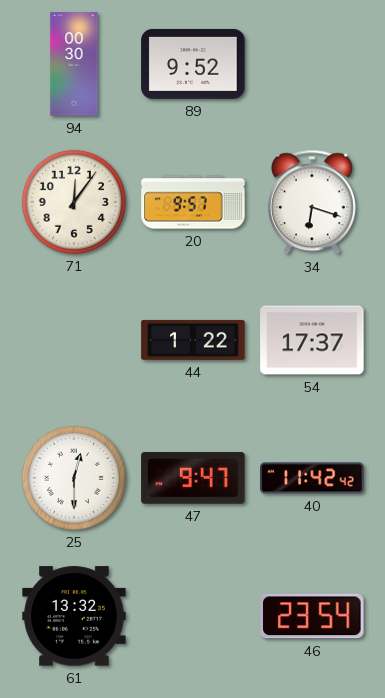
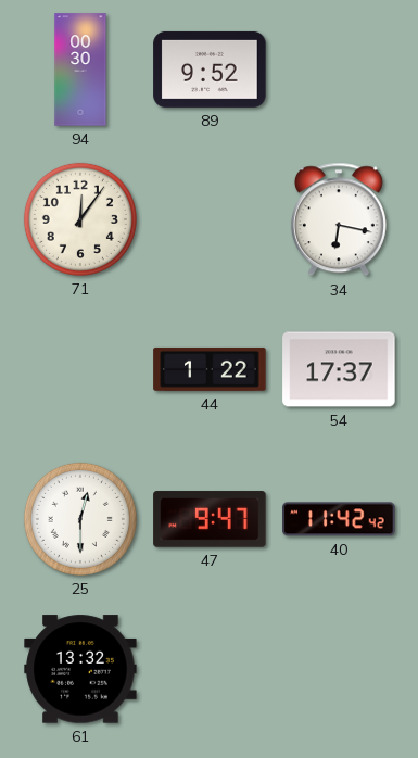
20: 9:57 -> none (193, 202)
34: 6:18 -> 6:17 (339, 219)
46: 23:54 -> none (312, 616)
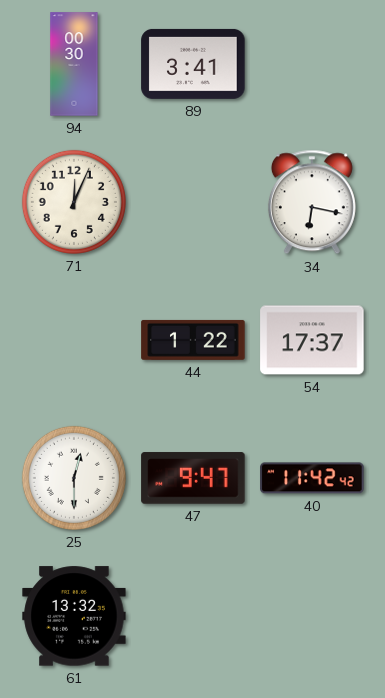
89: 9:52 -> 3:41 (193, 64)
71: 12:06 -> 12:04 (74, 202)
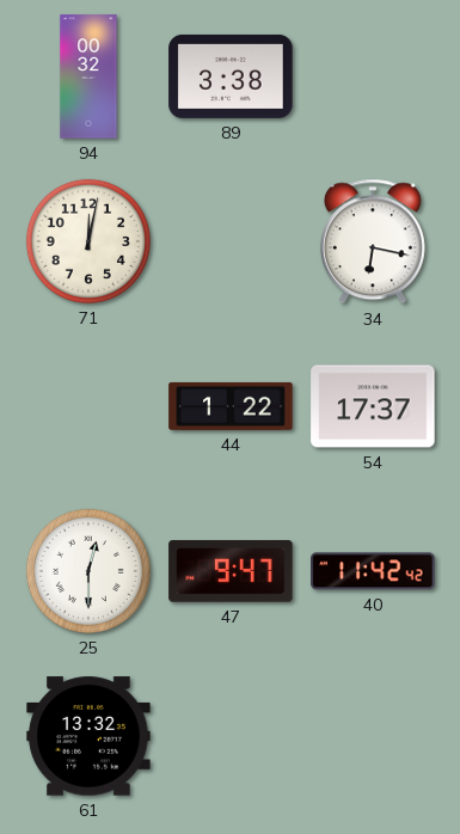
94: 00:30 -> 00:32 (88, 76)
89: 3:41 -> 3:38 (231, 76)
71: 12:04 -> 12:02 (88, 241)
